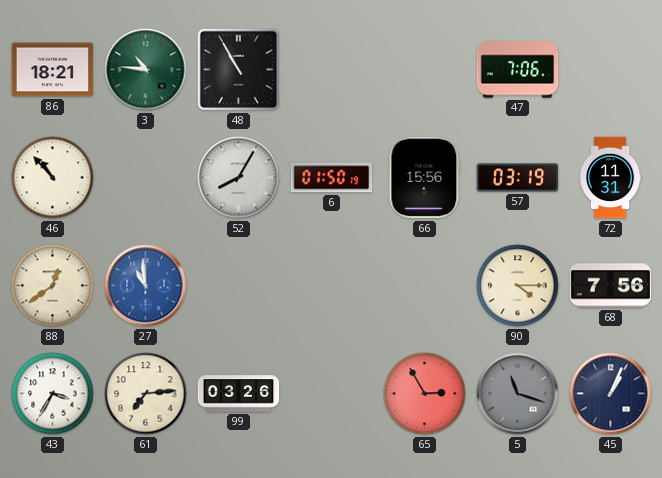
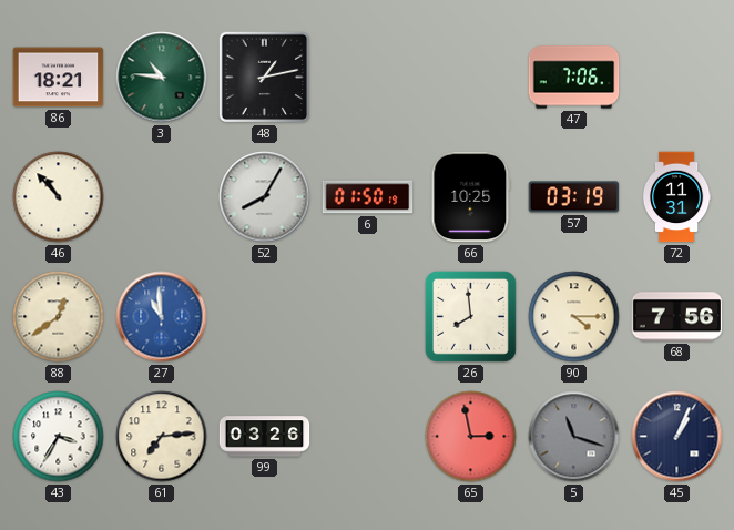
48: 10:55 -> 1:13 (265, 78)
66: 15:56 -> 10:25 (471, 197)
26: none -> 7:59 (470, 316)
65: 2:55 -> 2:58 (471, 437)
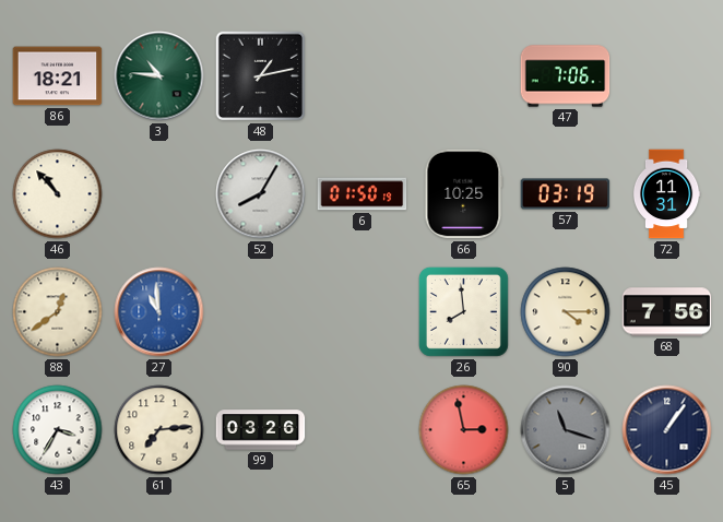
45: 1:04 -> 1:06 (667, 430)
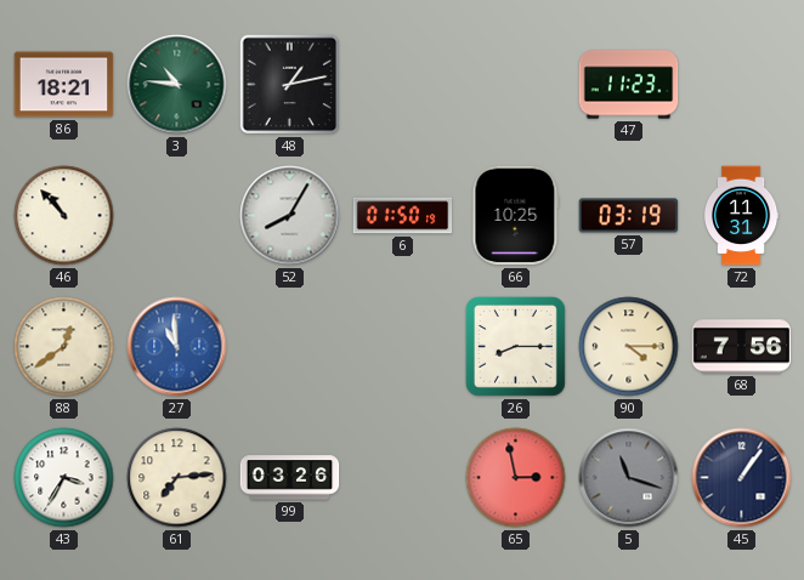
47: 7:06 -> 11:23 (629, 85)
26: 7:59 -> 8:15 (515, 346)
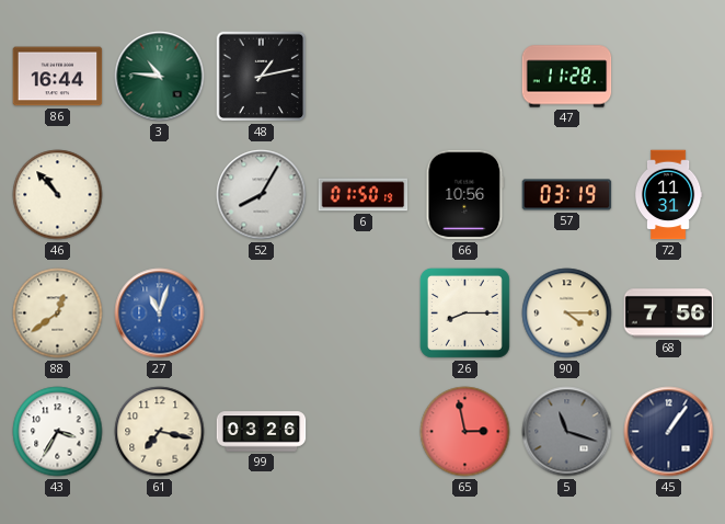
86: 18:21 -> 16:44 (58, 77)
47: 11:23 -> 11:28 (567, 77)
66: 10:25 -> 10:56 (465, 195)
27: 10:59 -> 11:03 (160, 314)
61: 7:14 -> 7:17 (160, 432)
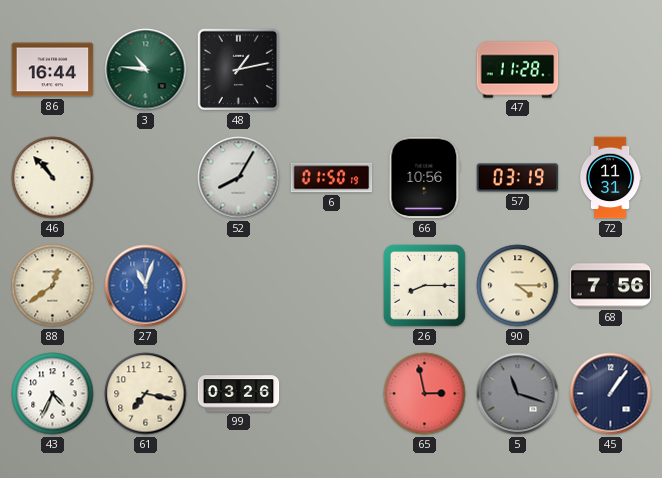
43: 3:35 -> 4:34 (53, 394)
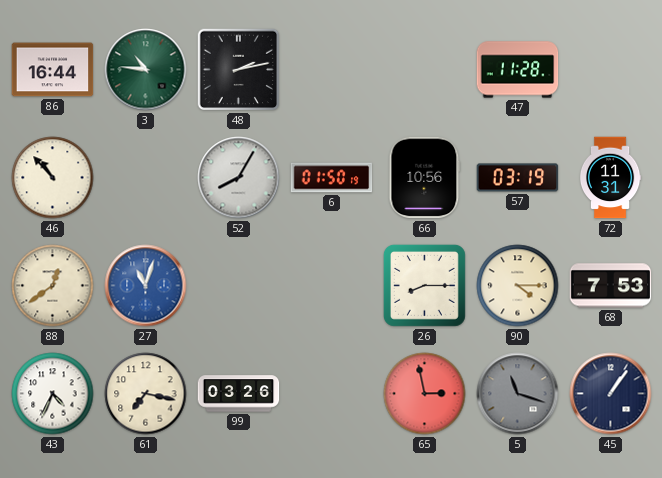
48: 1:13 -> 2:13 (239, 70)
68: 7:56 -> 7:53 (611, 286)
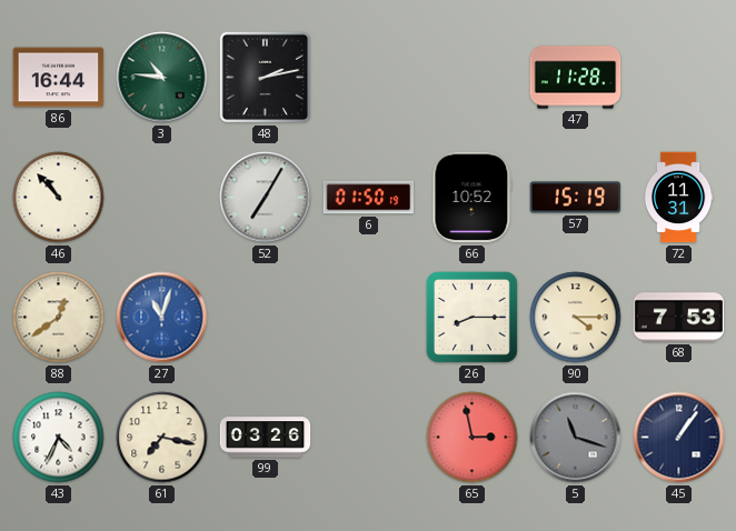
52: 8:05 -> 7:05 (266, 198)
66: 10:56 -> 10:52 (473, 198)
57: 03:19 -> 15:19 (576, 198)
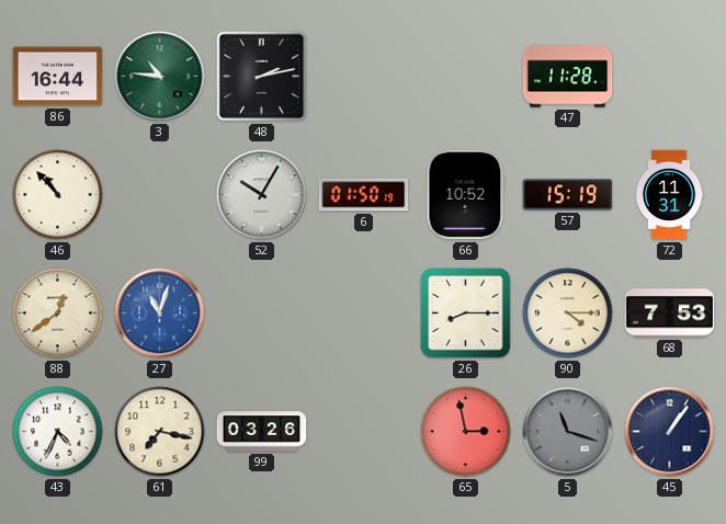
52: 7:05 -> 10:05 (262, 195)
